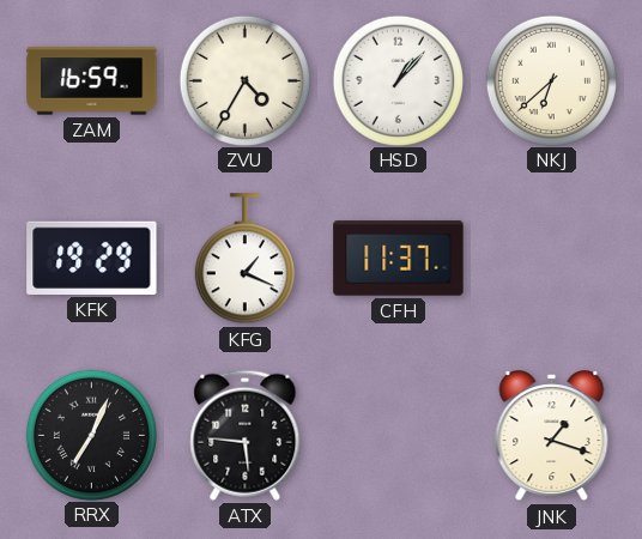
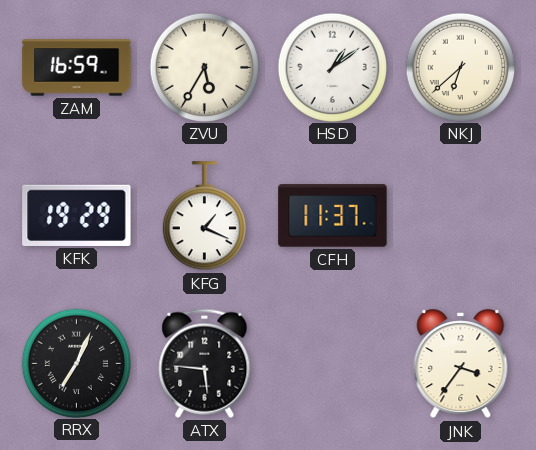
ZVU: 4:35 -> 5:35 (204, 67)
HSD: 1:07 -> 1:09 (332, 67)
JNK: 1:18 -> 3:36 (461, 364)
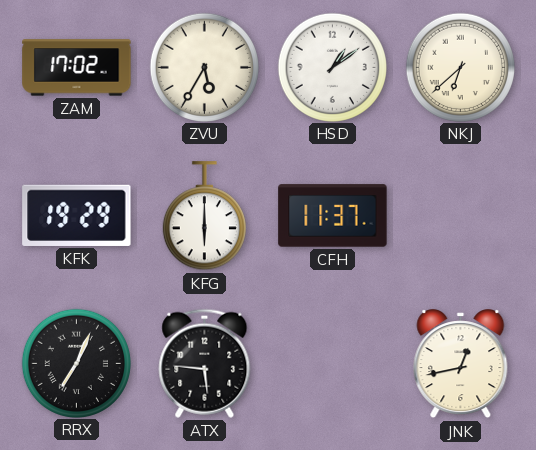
ZAM: 16:59 -> 17:02 (77, 68)
KFG: 1:19 -> 6:00 (204, 216)
JNK: 3:36 -> 12:43 (461, 364)
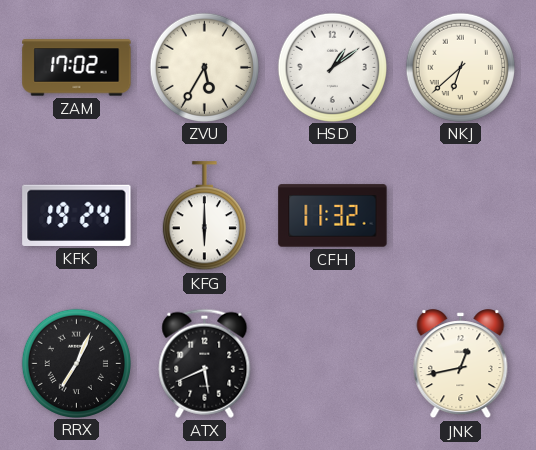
KFK: 19:29 -> 19:24 (77, 215)
CFH: 11:37 -> 11:32 (333, 216)
ATX: 5:46 -> 5:41 (205, 363)
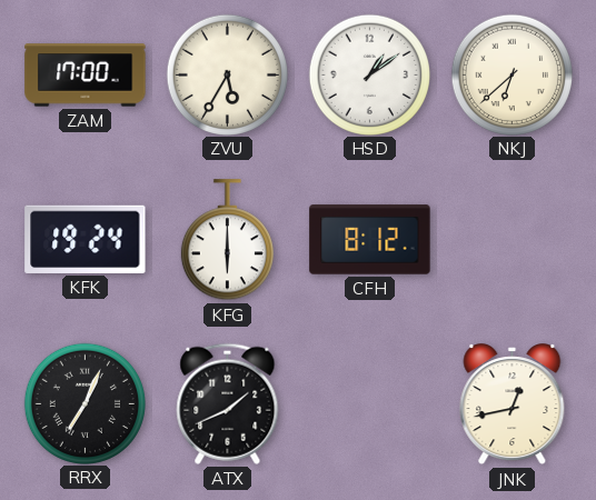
ZAM: 17:02 -> 17:00 (86, 76)
CFH: 11:32 -> 8:12 (370, 240)
ATX: 5:41 -> 1:41 (228, 403)
